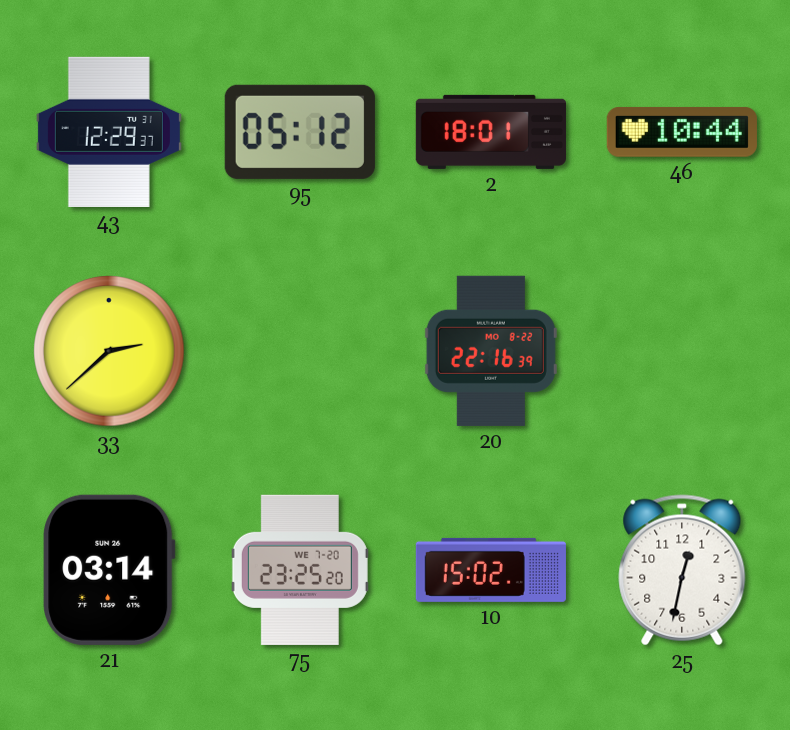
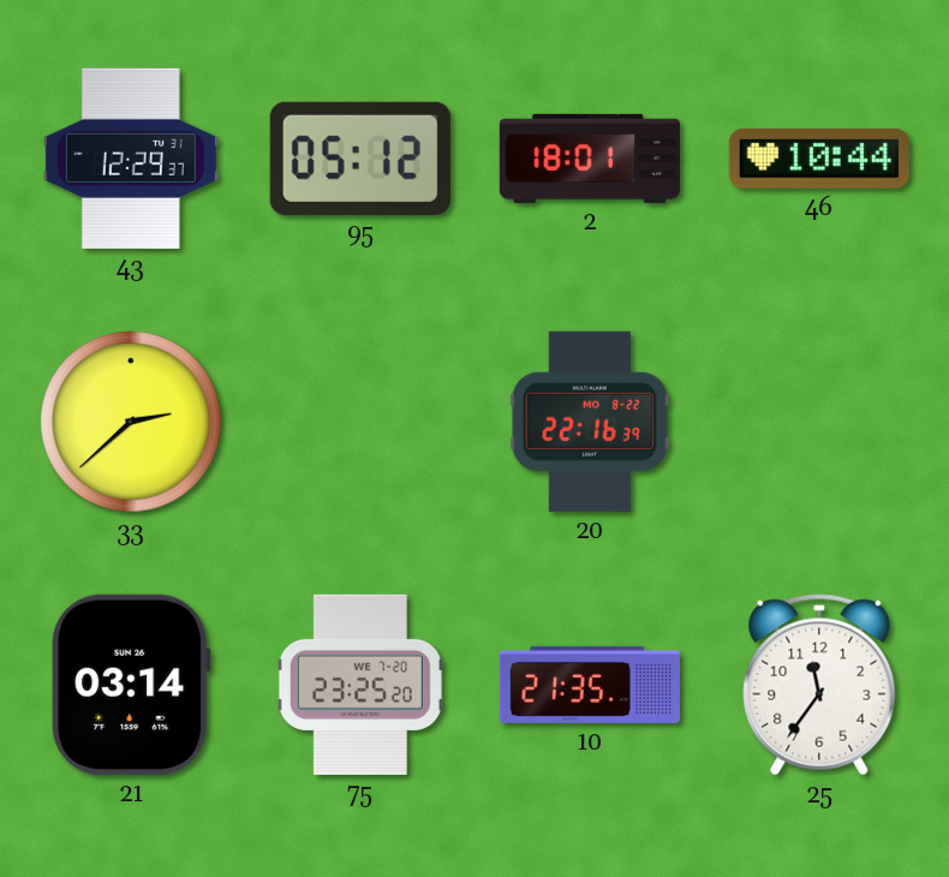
10: 15:02 -> 21:35 (590, 685)
25: 12:32 -> 11:36 (819, 685)
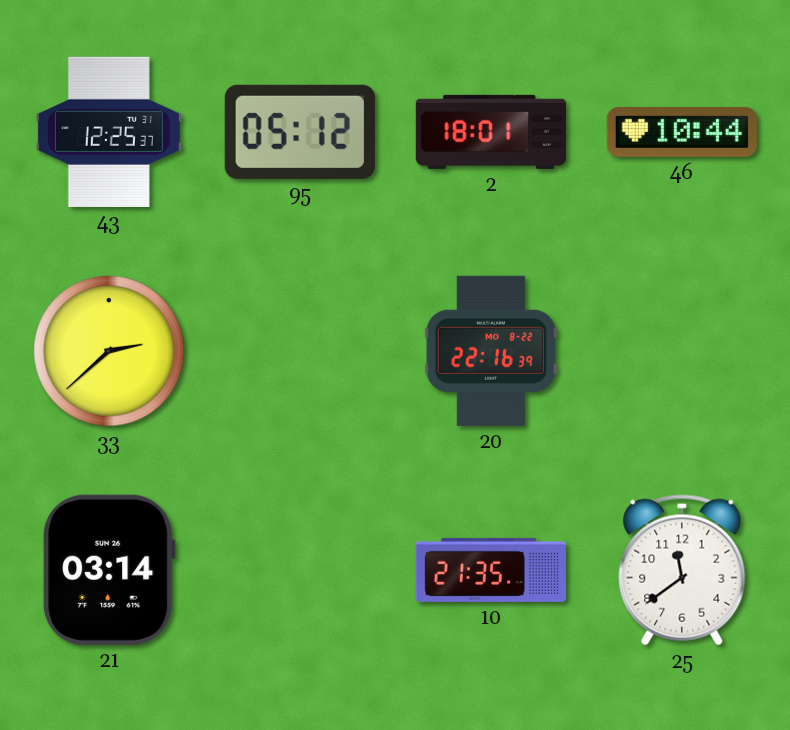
43: 12:29 -> 12:25 (109, 132)
75: 23:25 -> none (360, 685)
25: 11:36 -> 11:39 (682, 570)
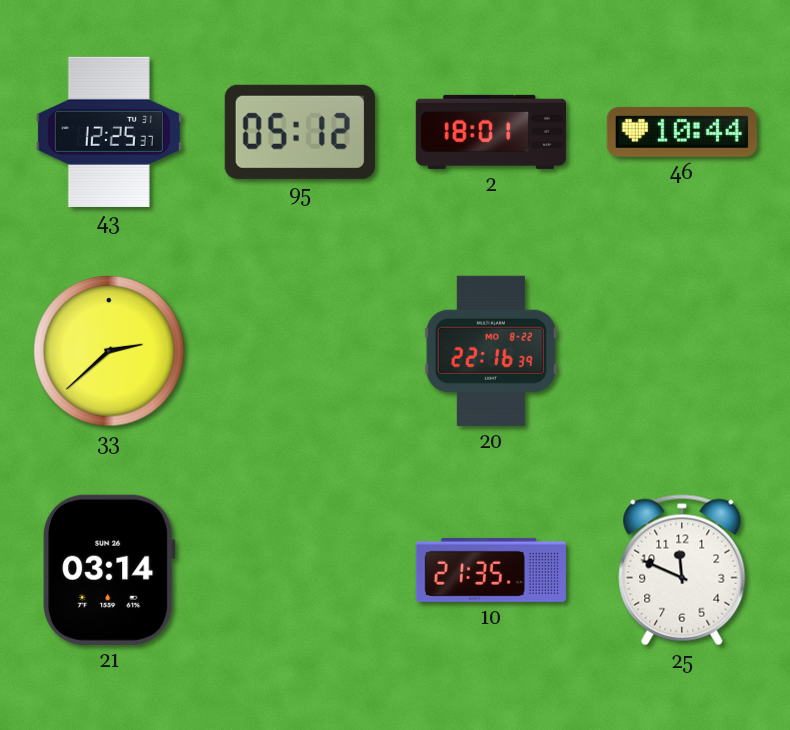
25: 11:39 -> 11:49 (682, 570)
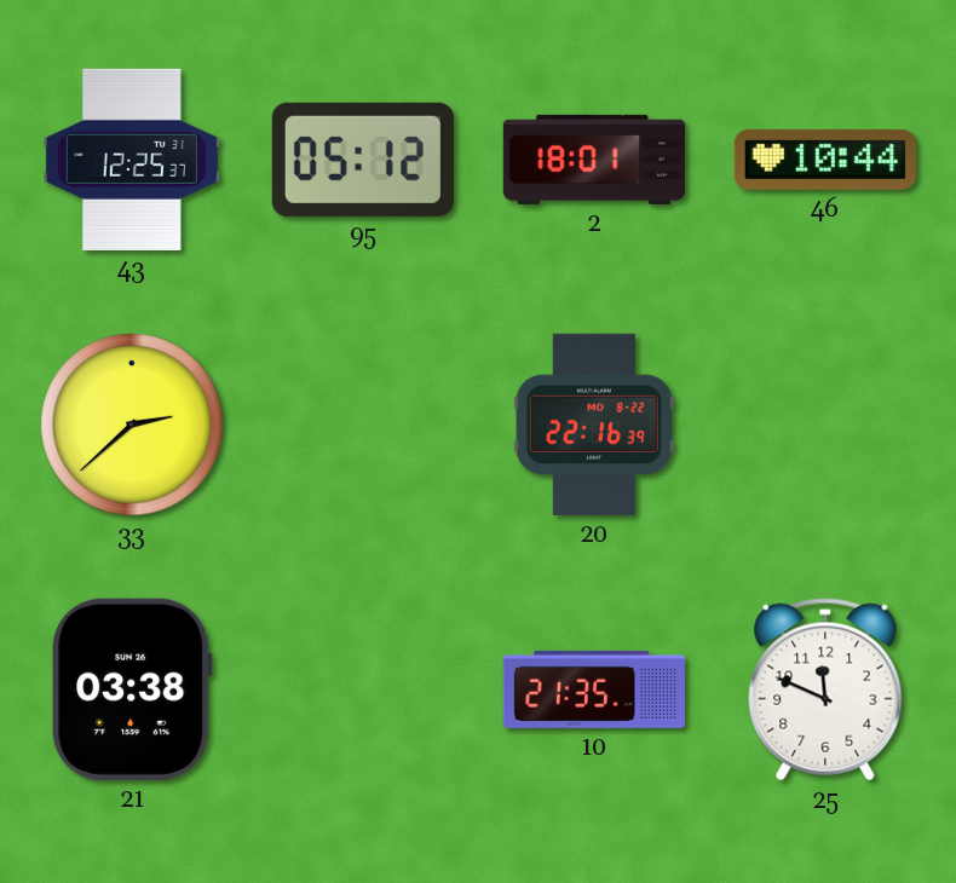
21: 03:14 -> 03:38 (132, 689)
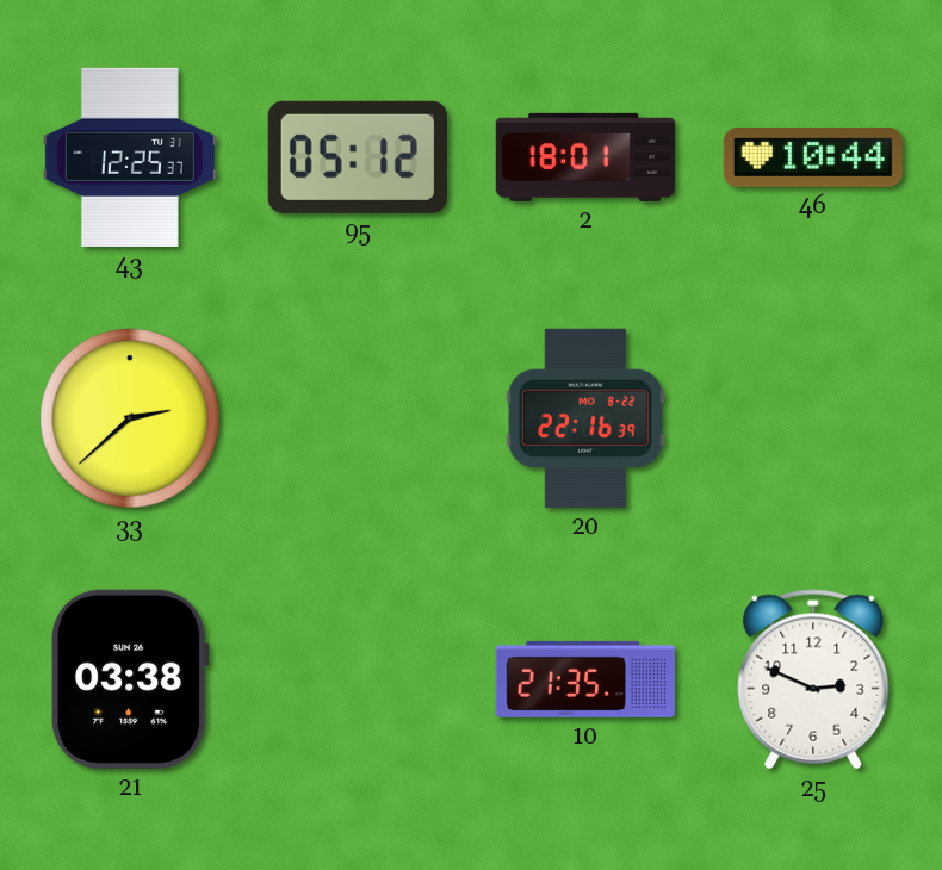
25: 11:49 -> 2:49 (813, 679)
